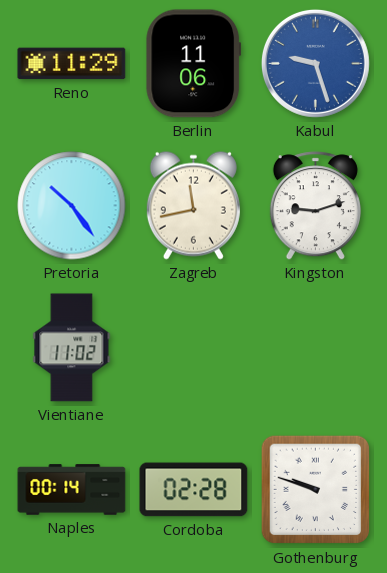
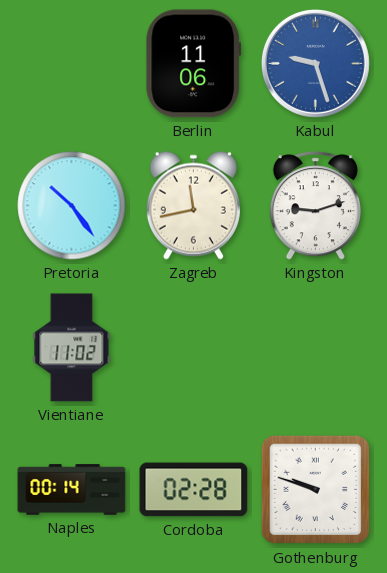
Reno: 11:29 -> none (72, 64)
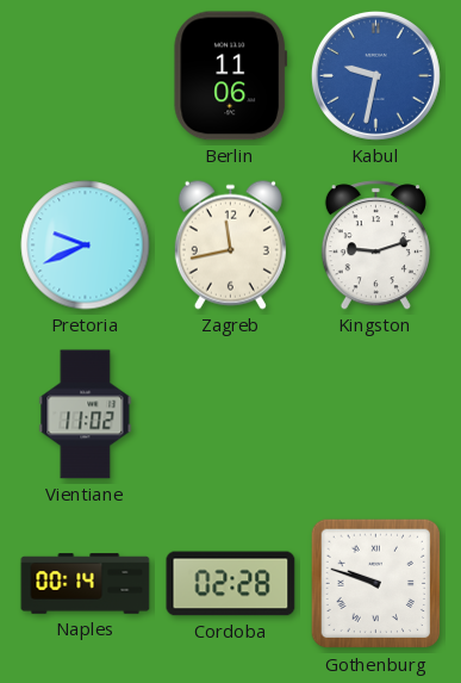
Kabul: 9:27 -> 9:32 (375, 75)
Pretoria: 10:24 -> 9:41 (86, 246)
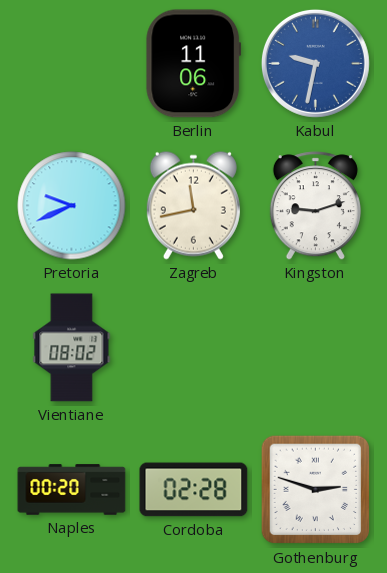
Vientiane: 11:02 -> 08:02 (72, 348)
Naples: 00:14 -> 00:20 (72, 490)
Gothenburg: 9:48 -> 2:48 (316, 490)
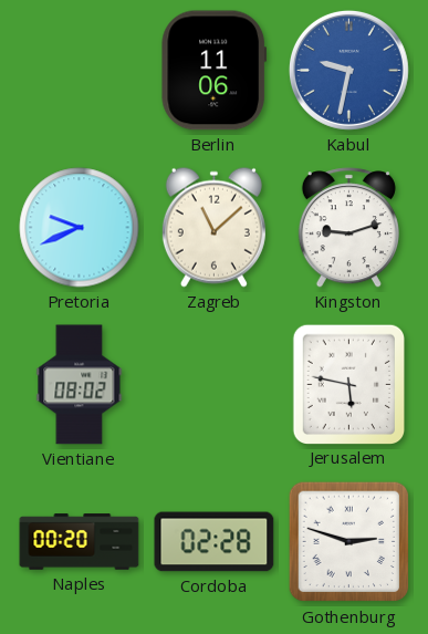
Zagreb: 11:43 -> 11:08 (213, 227)
Jerusalem: none -> 5:47 (348, 384)
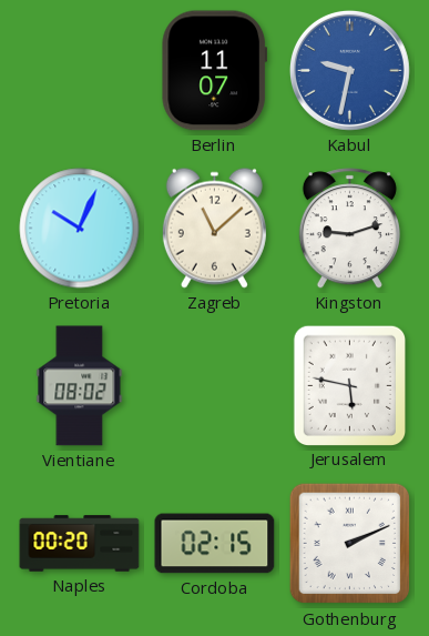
Berlin: 11:06 -> 11:07 (215, 71)
Pretoria: 9:41 -> 10:04 (80, 229)
Cordoba: 02:28 -> 02:15 (215, 544)
Gothenburg: 2:48 -> 2:11 (350, 544)
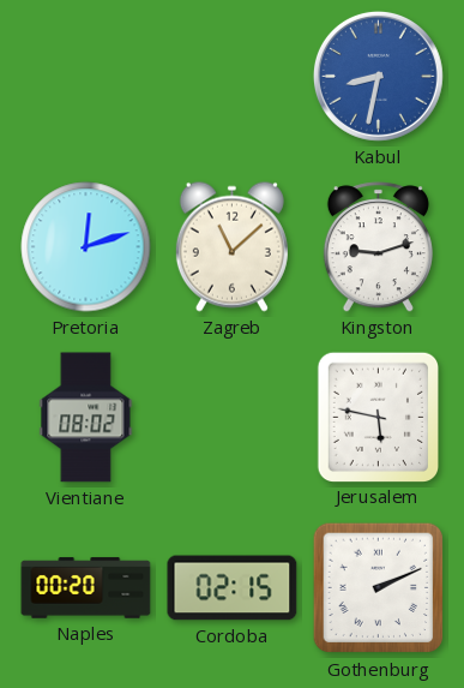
Berlin: 11:07 -> none (215, 71)
Kabul: 9:32 -> 8:32 (378, 76)
Pretoria: 10:04 -> 12:12 (86, 247)
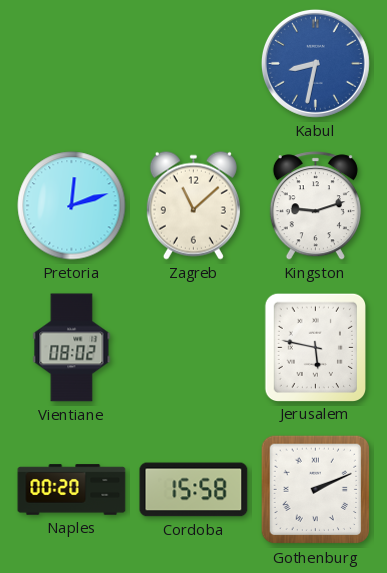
Cordoba: 02:15 -> 15:58 (194, 490)
